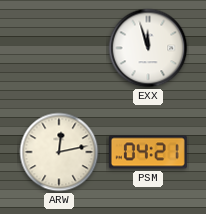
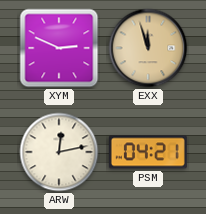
XYM: none -> 2:49 (59, 48)
EXX dial: white -> champagne (148, 48)
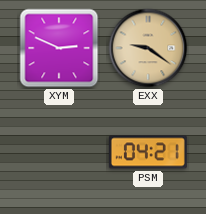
EXX: 11:57 -> 9:21 (148, 48)
ARW: 12:13 -> none (59, 152)
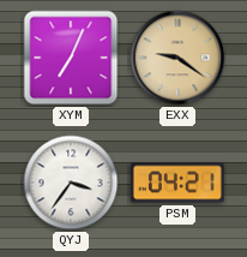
XYM: 2:49 -> 7:04 (71, 58)
QYJ: none -> 3:36 (71, 183)
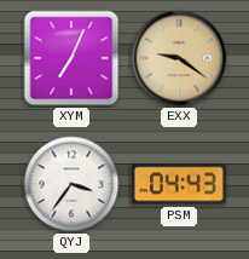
PSM: 04:21 -> 04:43 (179, 184)
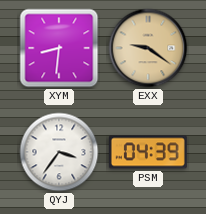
XYM: 7:04 -> 8:31 (59, 48)
PSM: 04:43 -> 04:39 (148, 152)
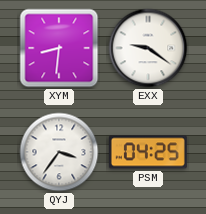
EXX dial: champagne -> white (148, 48)
PSM: 04:39 -> 04:25 (148, 152)
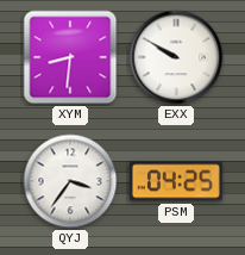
EXX: 9:21 -> 9:50 (176, 57)
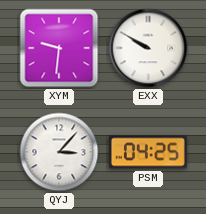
XYM: 8:31 -> 9:31 (59, 48)
QYJ: 3:36 -> 3:07 (59, 152)
